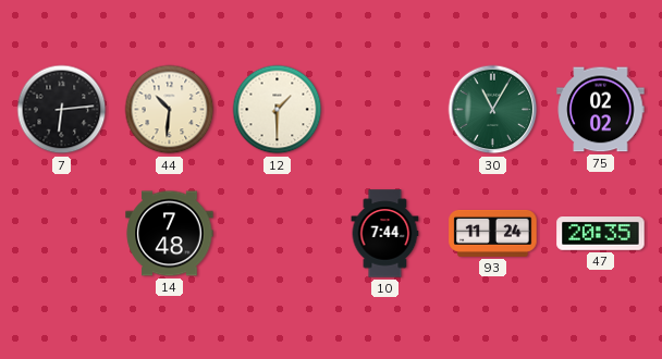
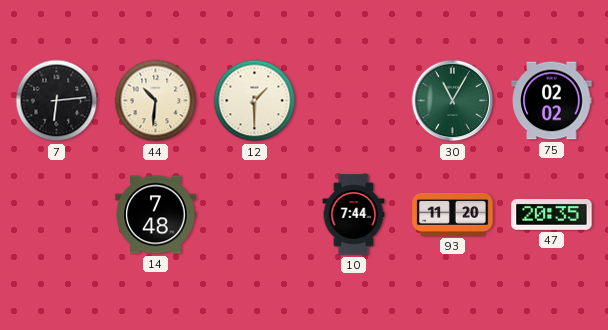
93: 11:24 -> 11:20 (453, 214)
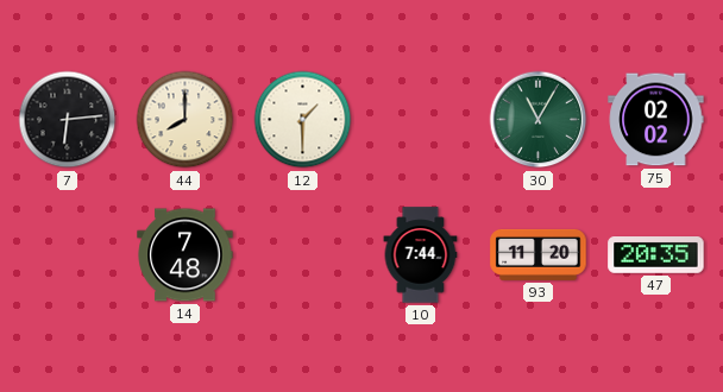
44: 10:31 -> 8:00 (186, 120)
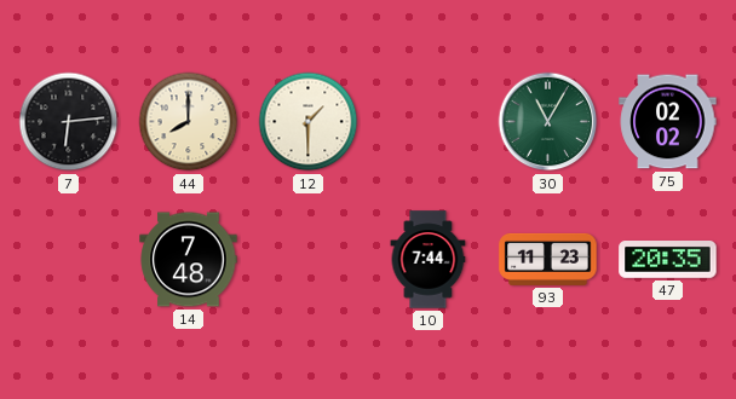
93: 11:20 -> 11:23 (548, 259)
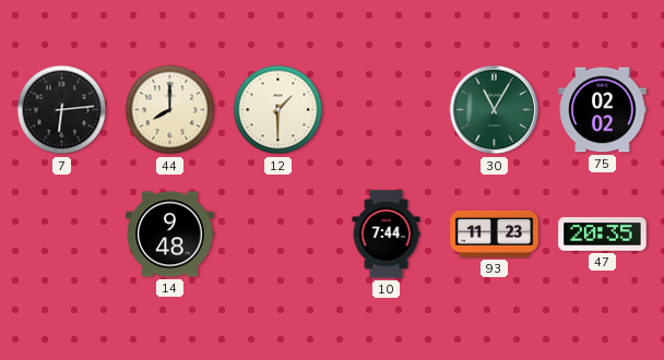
14: 7:48 -> 9:48 (170, 235)
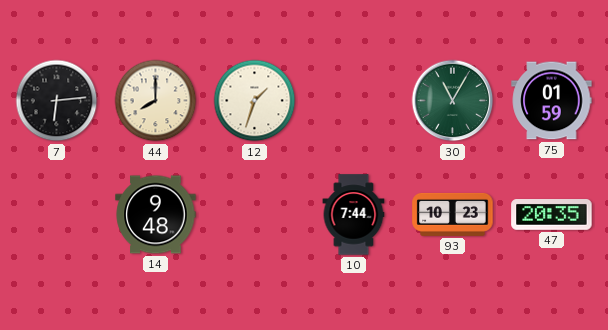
12: 1:30 -> 1:33 (255, 101)
75: 02:02 -> 01:59 (552, 101)
93: 11:23 -> 10:23 (453, 214)
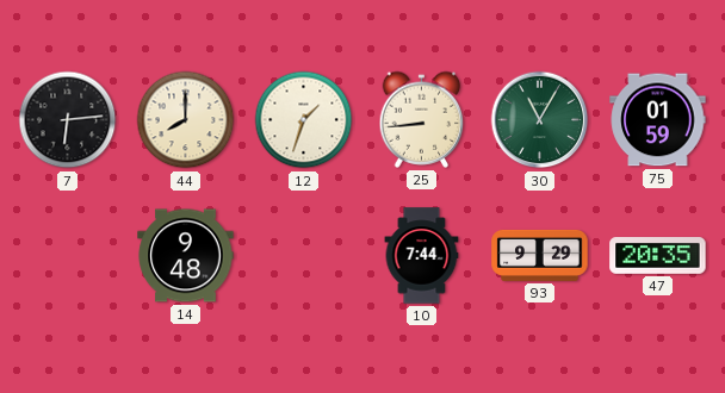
25: none -> 8:44 (422, 119)
93: 10:23 -> 9:29 (540, 255)
